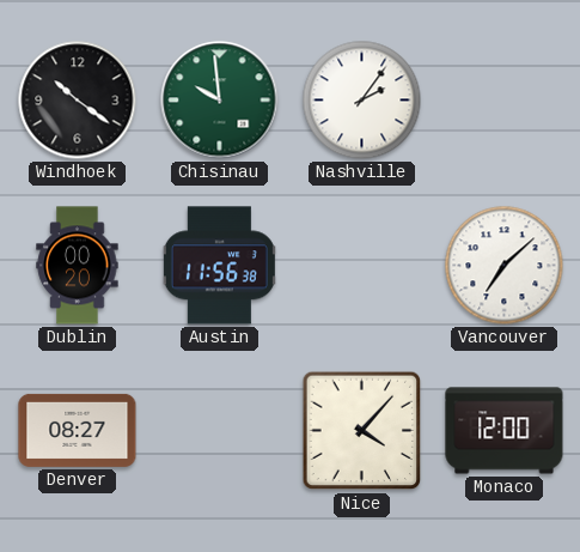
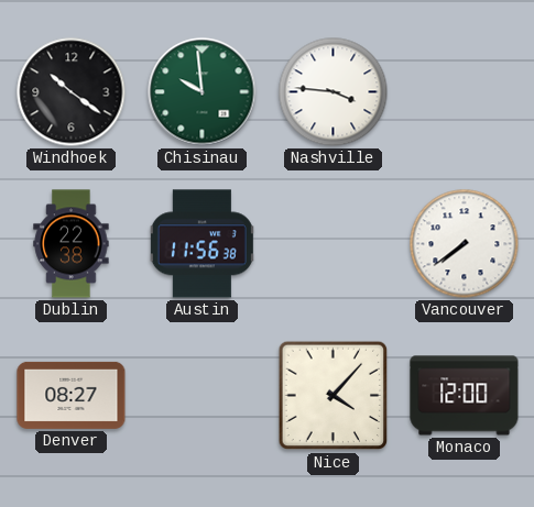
Nashville: 2:06 -> 3:46 (334, 92)
Dublin: 00:20 -> 22:38 (72, 244)
Vancouver: 7:08 -> 7:39 (465, 244)
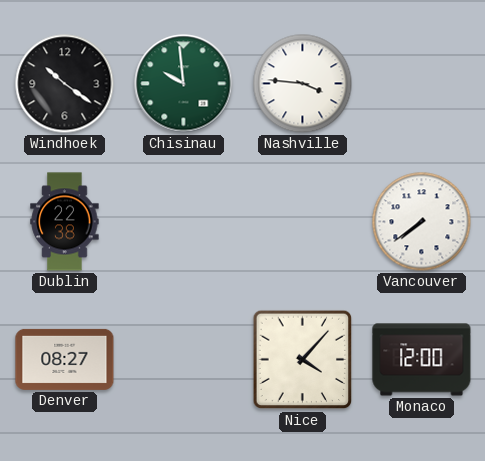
Austin: 11:56 -> none (201, 244)
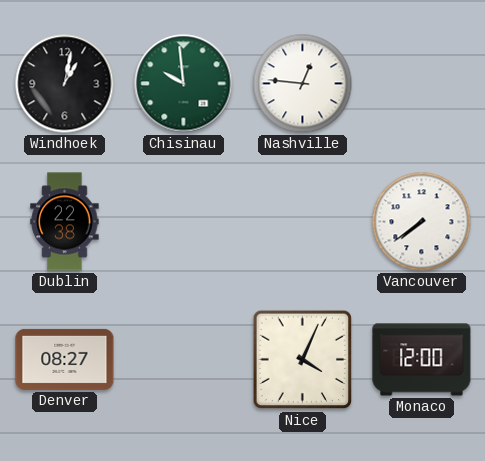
Windhoek: 10:21 -> 1:02 (65, 84)
Nashville: 3:46 -> 12:46 (303, 84)
Nice: 4:07 -> 4:04 (303, 360)
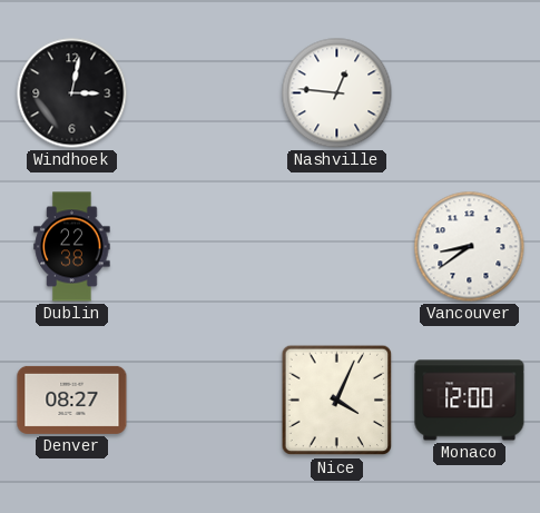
Windhoek: 1:02 -> 3:02 (72, 93)
Chisinau: 9:59 -> none (184, 84)
Vancouver: 7:39 -> 8:39 (470, 247)
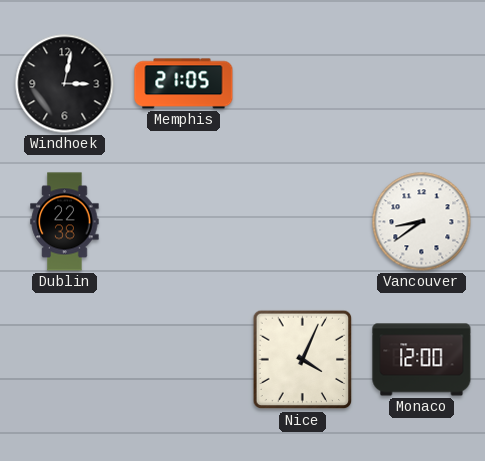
Memphis: none -> 21:05 (184, 84)
Nashville: 12:46 -> none (337, 93)
Denver: 08:27 -> none (72, 399)
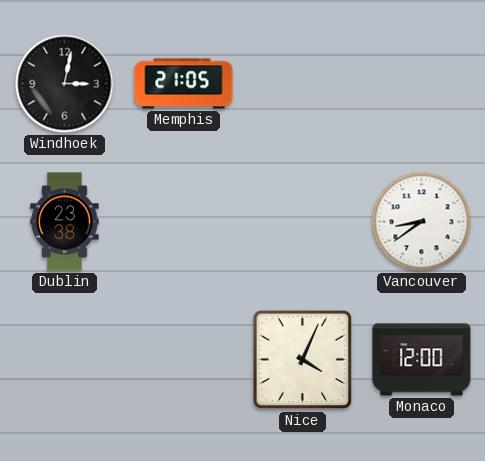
Dublin: 22:38 -> 23:38 (65, 222)
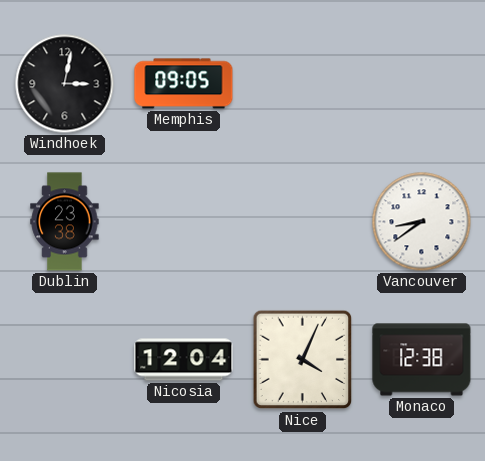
Memphis: 21:05 -> 09:05 (184, 84)
Nicosia: none -> 12:04 (184, 360)
Monaco: 12:00 -> 12:38 (422, 360)
